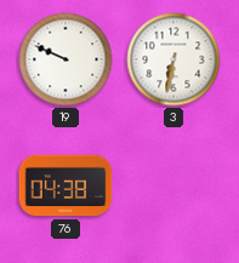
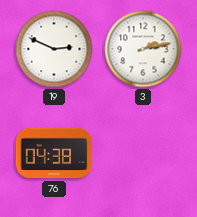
19: 9:49 -> 2:49 (54, 49)
3: 6:32 -> 2:13 (143, 49)
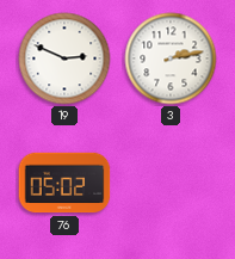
76: 04:38 -> 05:02 (64, 183)
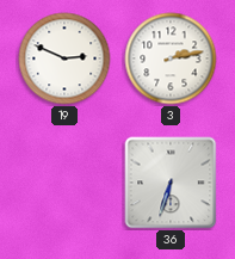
76: 05:02 -> none (64, 183)
36: none -> 6:33 (171, 183)
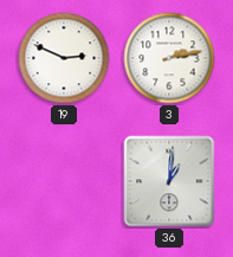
36: 6:33 -> 1:01 (169, 181)
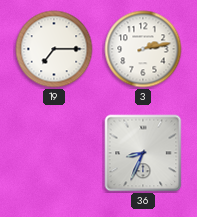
19: 2:49 -> 7:15 (54, 49)
36: 1:01 -> 8:34 (143, 153)
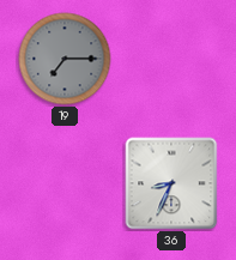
19 dial: white -> grey (65, 59)
3: 2:13 -> none (143, 49)
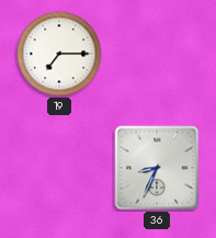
19 dial: grey -> white (59, 54)
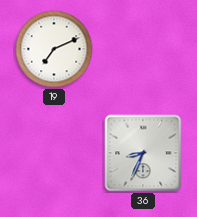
19: 7:15 -> 7:11 (54, 49)
